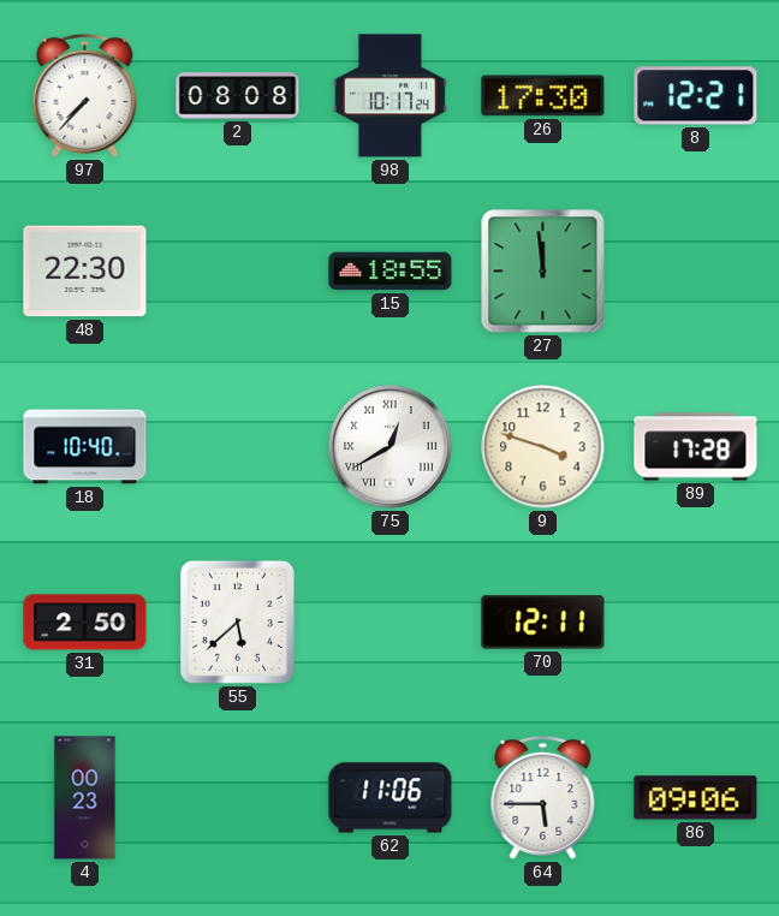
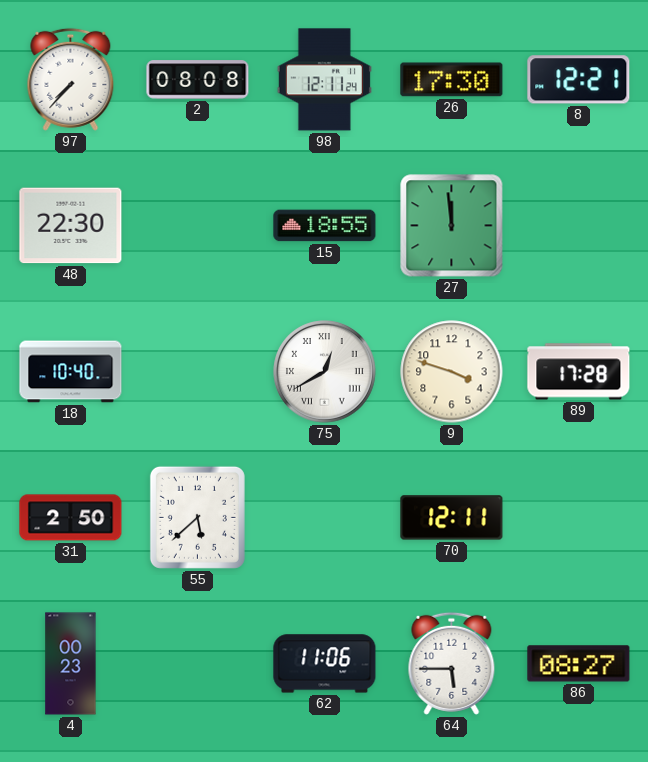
98: 10:17 -> 12:11 (324, 80)
86: 09:06 -> 08:27 (579, 664)
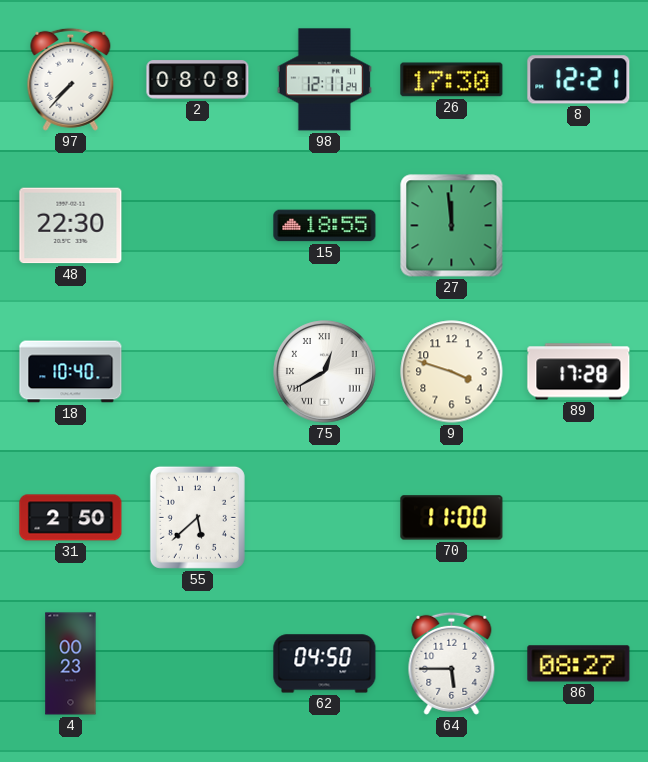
70: 12:11 -> 11:00 (452, 518)
62: 11:06 -> 04:50 (325, 664)
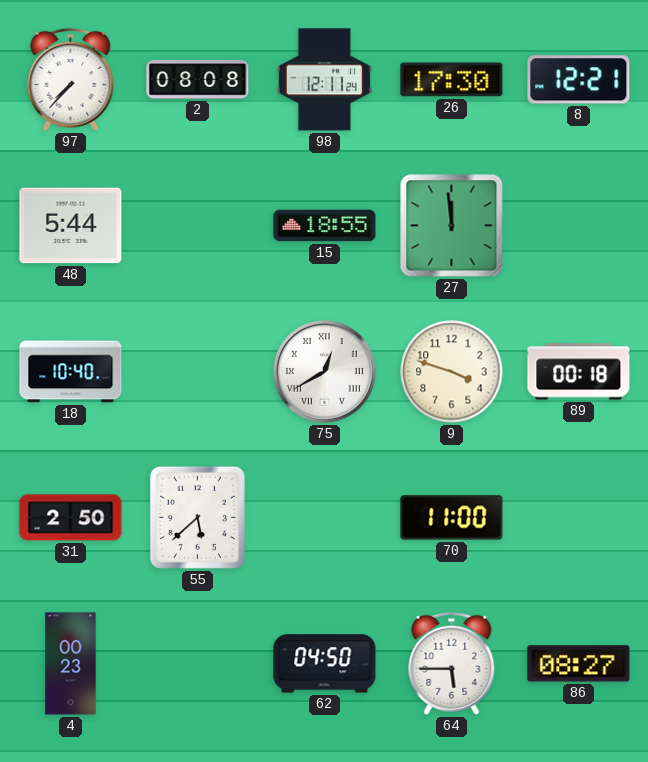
48: 22:30 -> 5:44 (71, 226)
89: 17:28 -> 00:18 (579, 372)
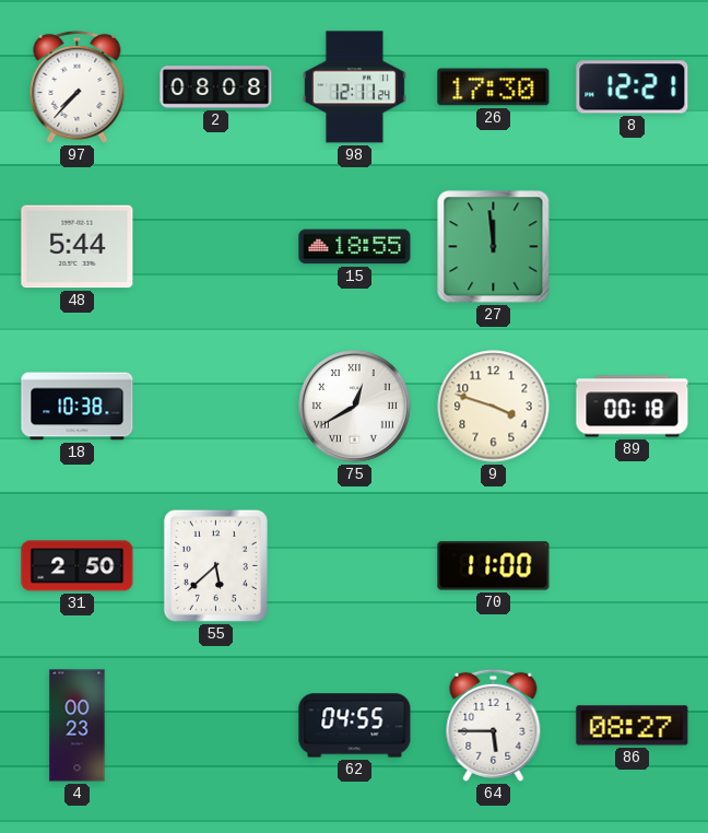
18: 10:40 -> 10:38 (78, 407)
62: 04:50 -> 04:55 (355, 726)
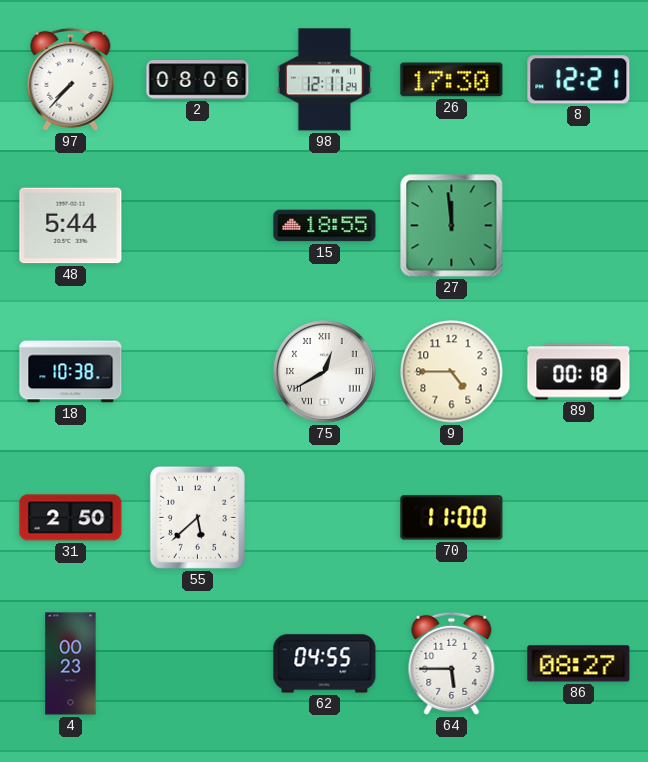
2: 08:08 -> 08:06 (198, 80)
9: 3:48 -> 4:45 (452, 372)
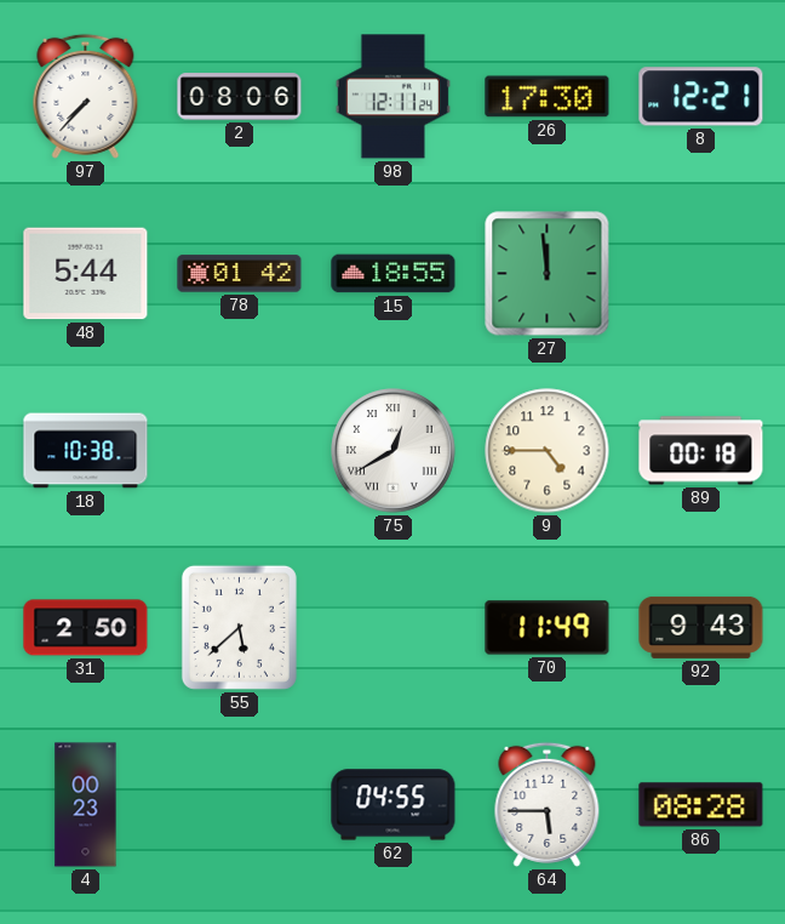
78: none -> 01:42 (240, 274)
70: 11:00 -> 11:49 (548, 628)
92: none -> 9:43 (701, 627)
86: 08:27 -> 08:28 (701, 805)
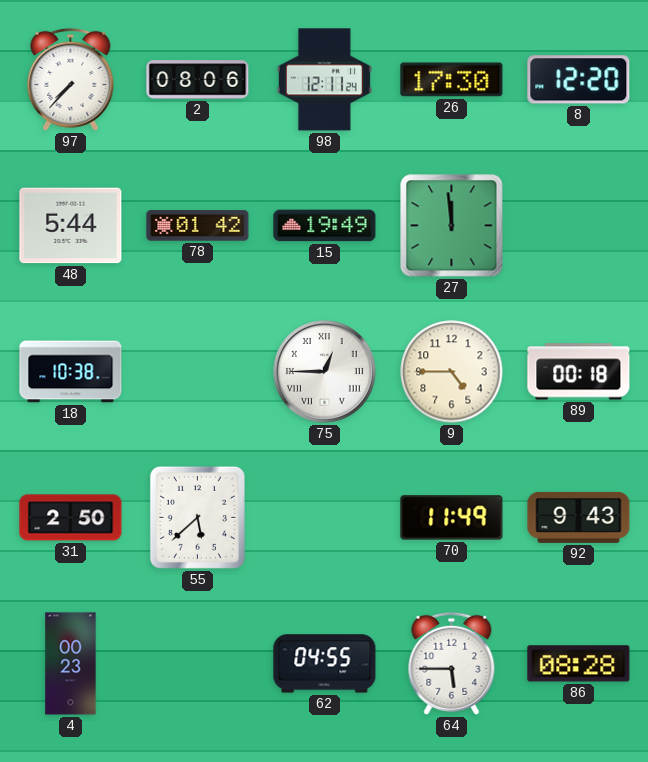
8: 12:21 -> 12:20 (579, 80)
15: 18:55 -> 19:49 (325, 226)
75: 12:40 -> 12:45 (325, 372)
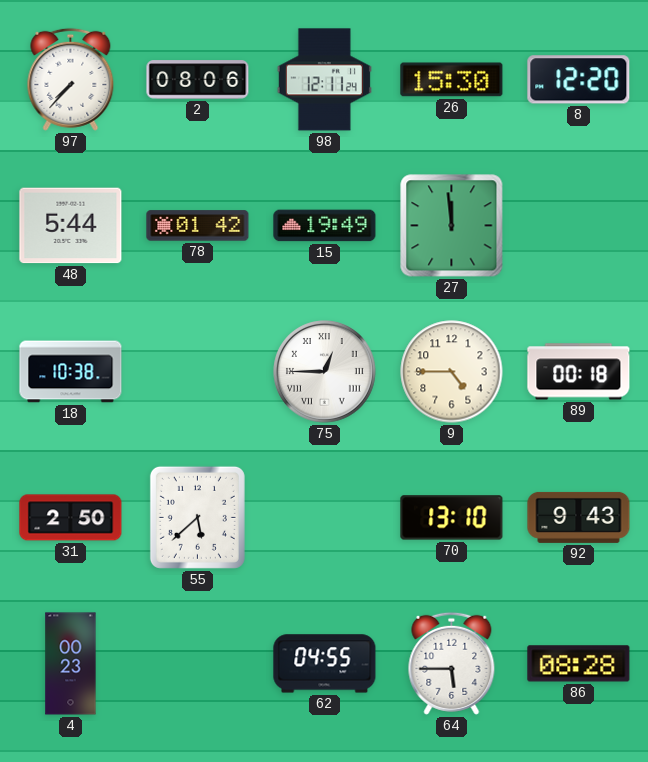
26: 17:30 -> 15:30 (452, 80)
70: 11:49 -> 13:10 (452, 518)
